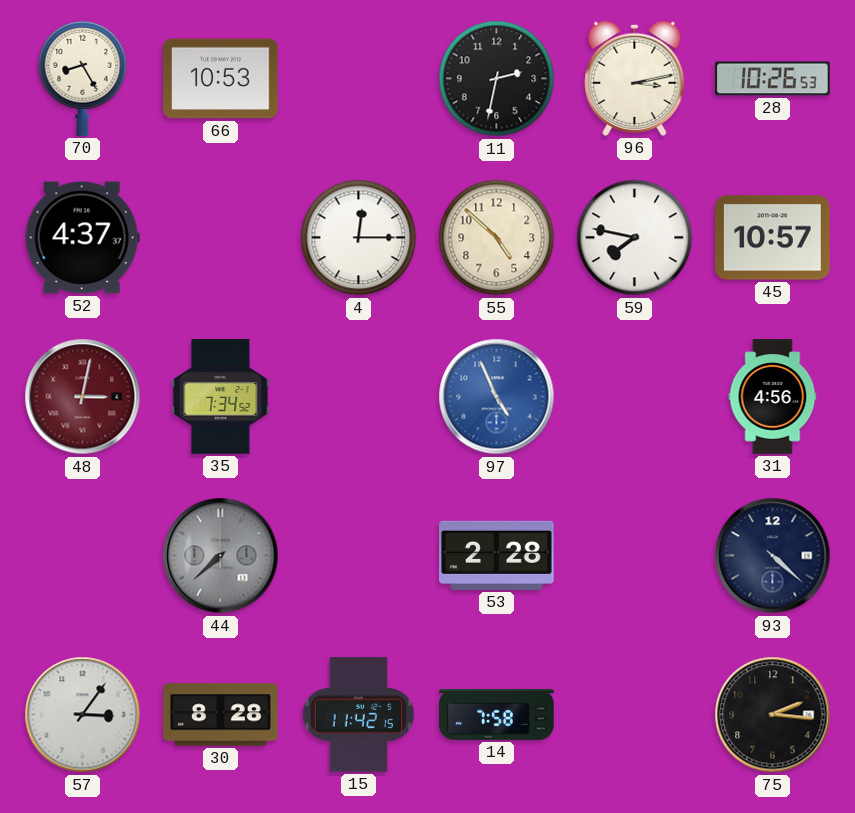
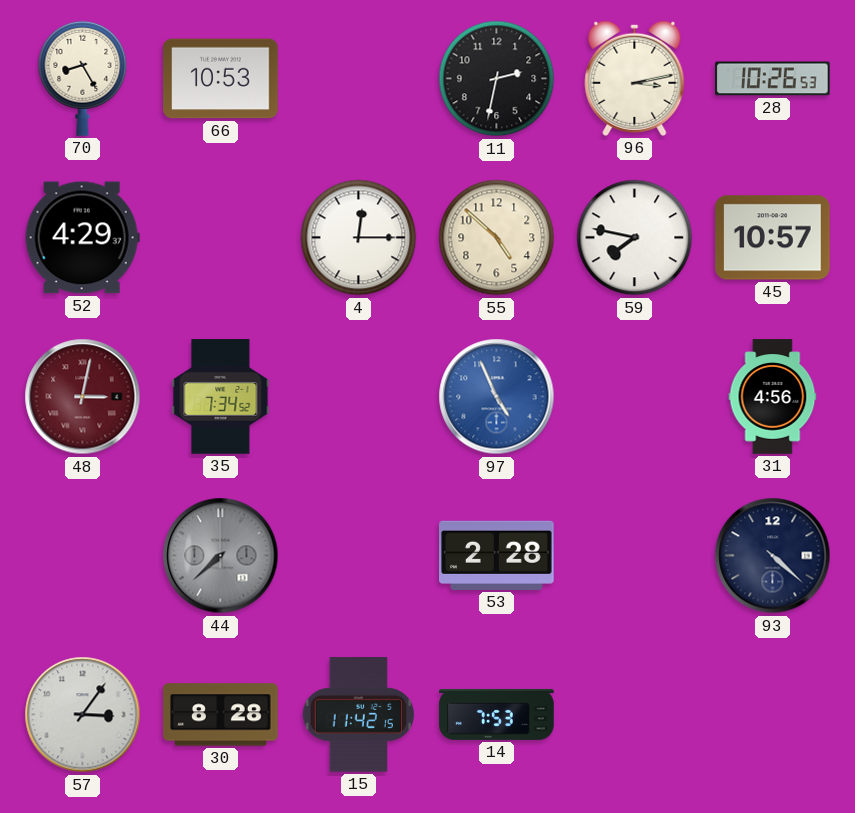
52: 4:37 -> 4:29 (82, 238)
14: 7:58 -> 7:53 (497, 714)
75: 2:16 -> none (773, 715)
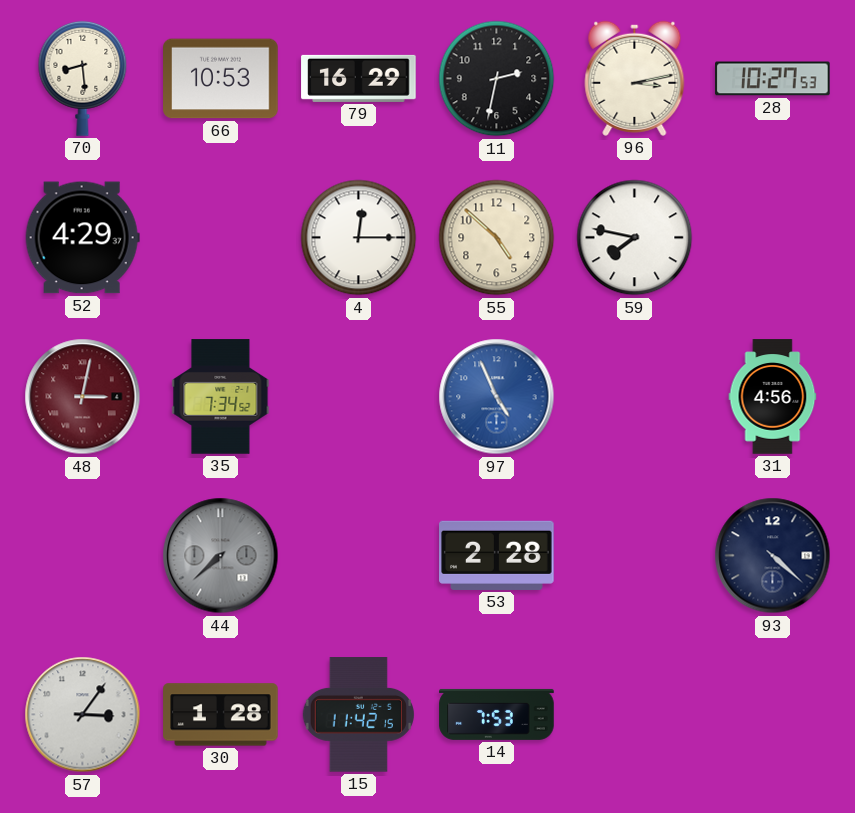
70: 8:25 -> 8:29 (83, 78)
79: none -> 16:29 (359, 78)
28: 10:26 -> 10:27 (773, 79)
45: 10:57 -> none (773, 238)
30: 8:28 -> 1:28 (221, 715)
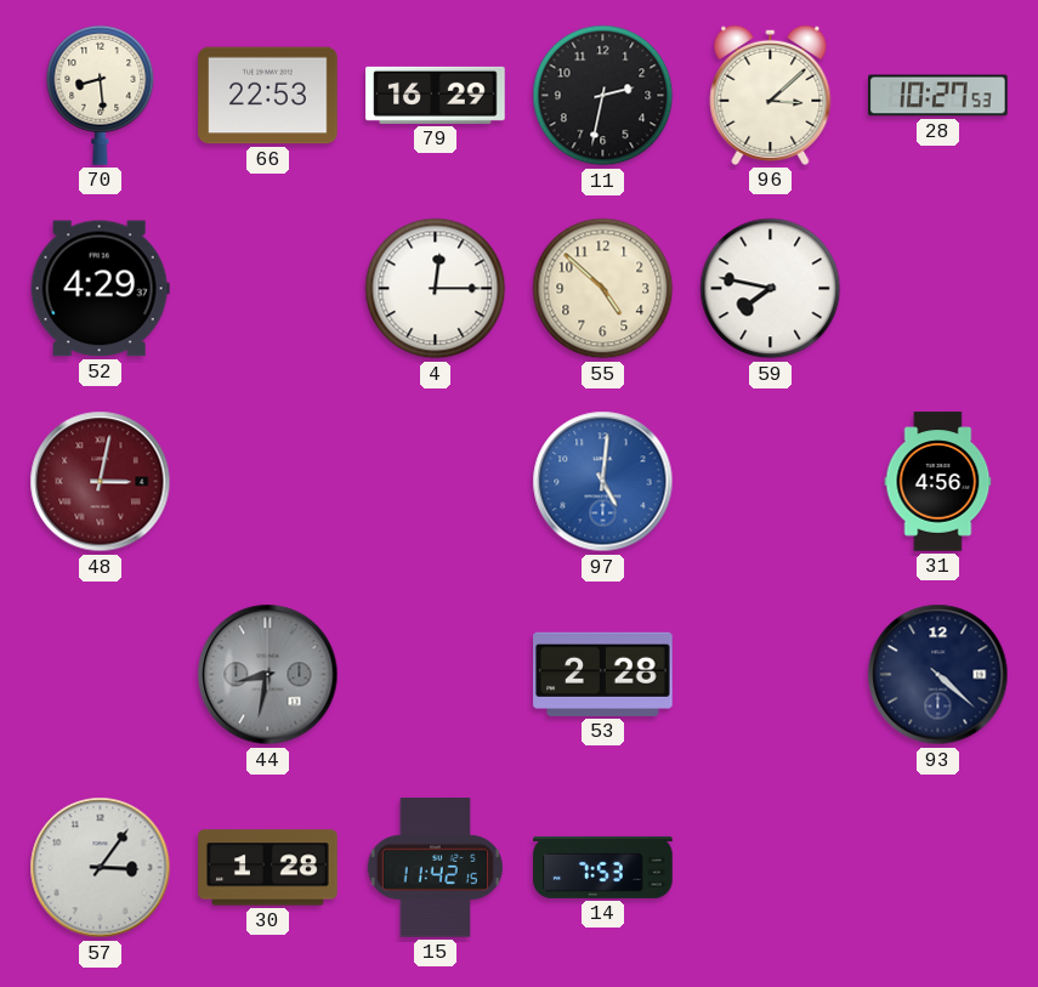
66: 10:53 -> 22:53 (268, 96)
96: 3:13 -> 3:08 (771, 95)
35: 7:34 -> none (221, 397)
97: 4:56 -> 5:01 (603, 482)
44: 7:38 -> 8:32 (268, 675)
